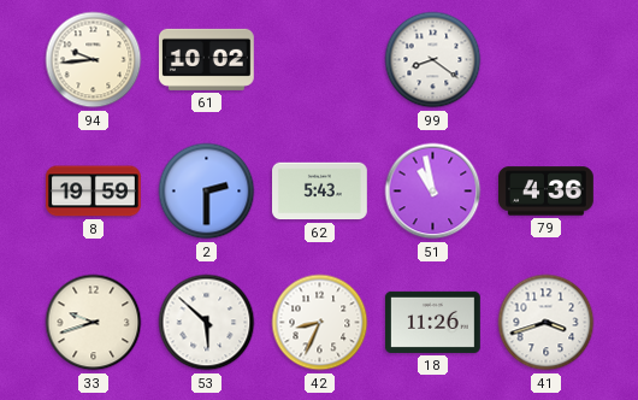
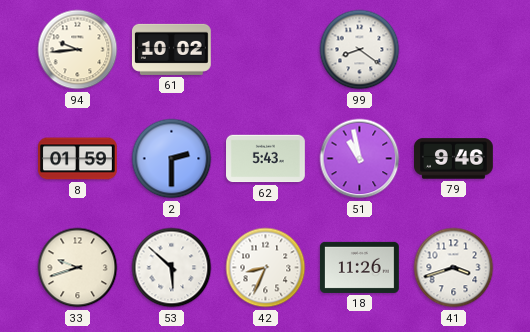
8: 19:59 -> 01:59 (78, 159)
79: 4:36 -> 9:46 (454, 159)
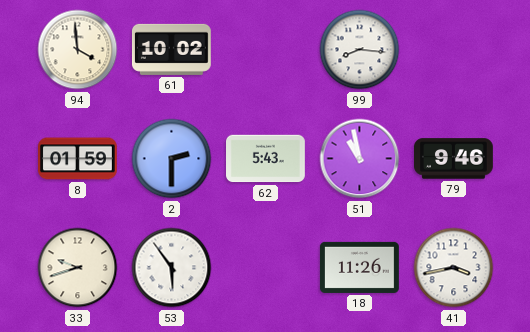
94: 9:44 -> 3:59 (78, 50)
99: 8:21 -> 8:16 (360, 50)
53: 5:52 -> 5:54 (172, 268)
42: 8:34 -> none (266, 268)
41: 3:42 -> 3:43 (454, 268)
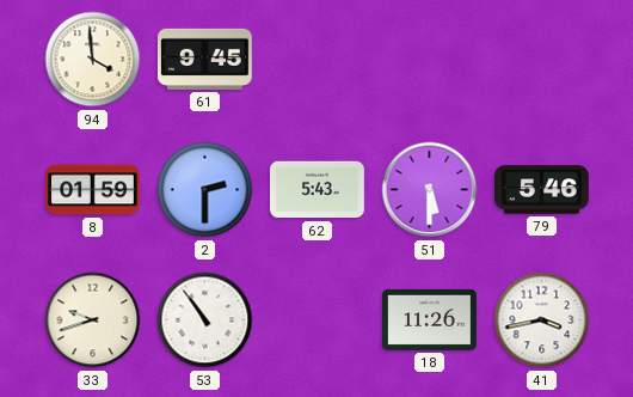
61: 10:02 -> 9:45 (204, 59)
99: 8:16 -> none (360, 50)
51: 10:58 -> 5:30 (430, 190)
79: 9:46 -> 5:46 (542, 190)
53: 5:54 -> 10:54 (205, 320)
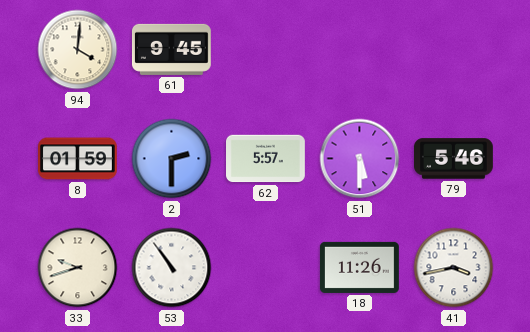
94: 3:59 -> 4:01 (78, 50)
62: 5:43 -> 5:57 (266, 159)
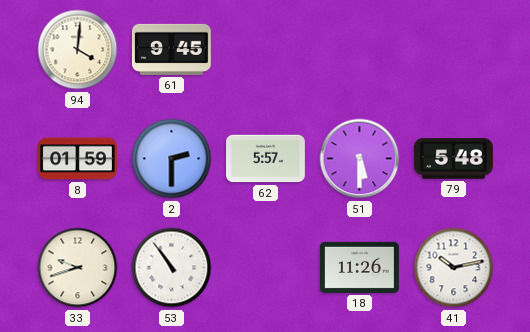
79: 5:46 -> 5:48 (454, 159)
41: 3:43 -> 10:13 (454, 268)
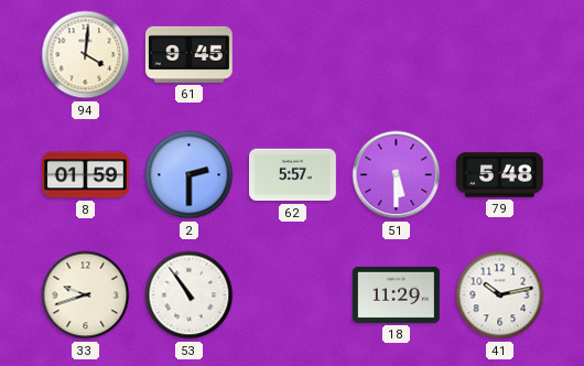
18: 11:26 -> 11:29 (397, 294)
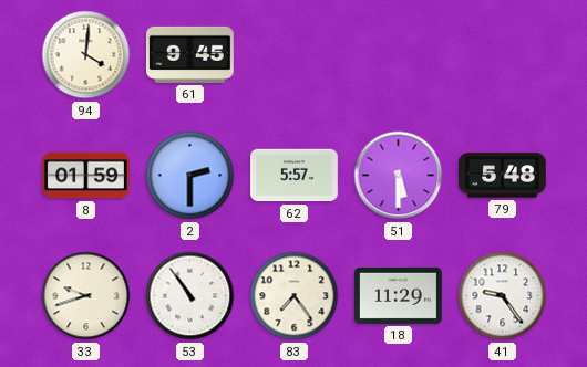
83: none -> 7:24 (295, 296)
41: 10:13 -> 9:24 (503, 296)
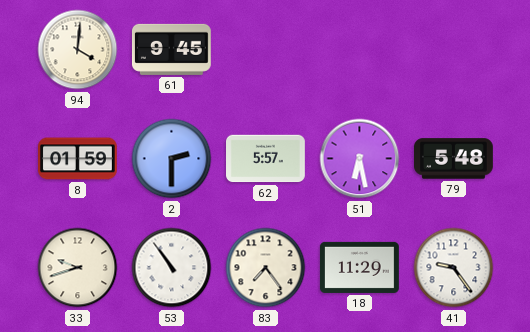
51: 5:30 -> 6:28 (360, 159)
